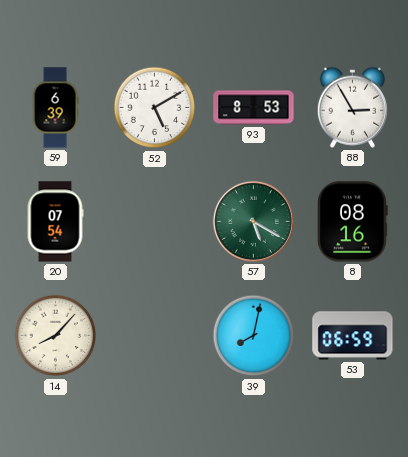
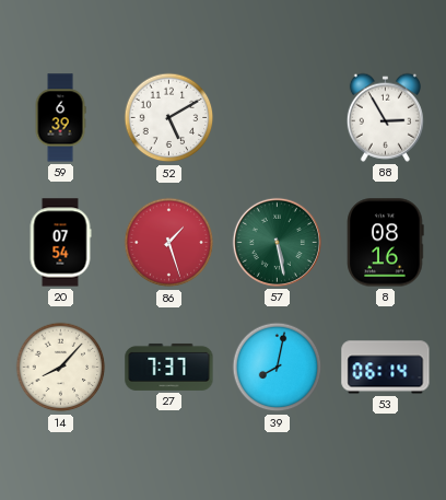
93: 8:53 -> none (254, 108)
86: none -> 1:27 (169, 243)
57: 5:20 -> 5:28 (277, 242)
27: none -> 7:37 (169, 367)
53: 06:59 -> 06:14 (386, 368)
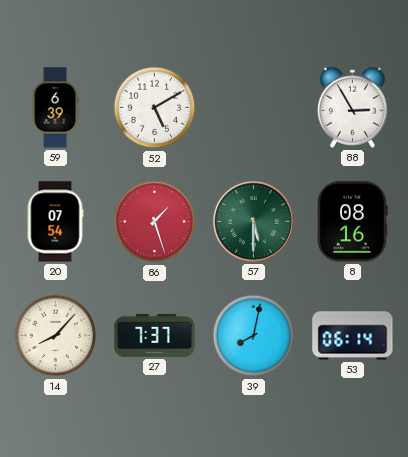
57: 5:28 -> 5:30 (253, 221)
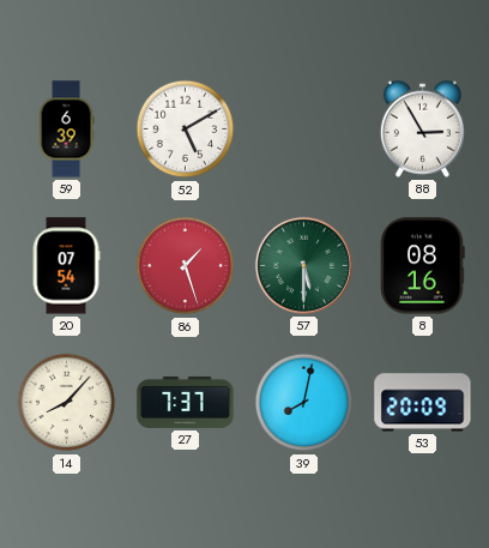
53: 06:14 -> 20:09 (423, 403)
